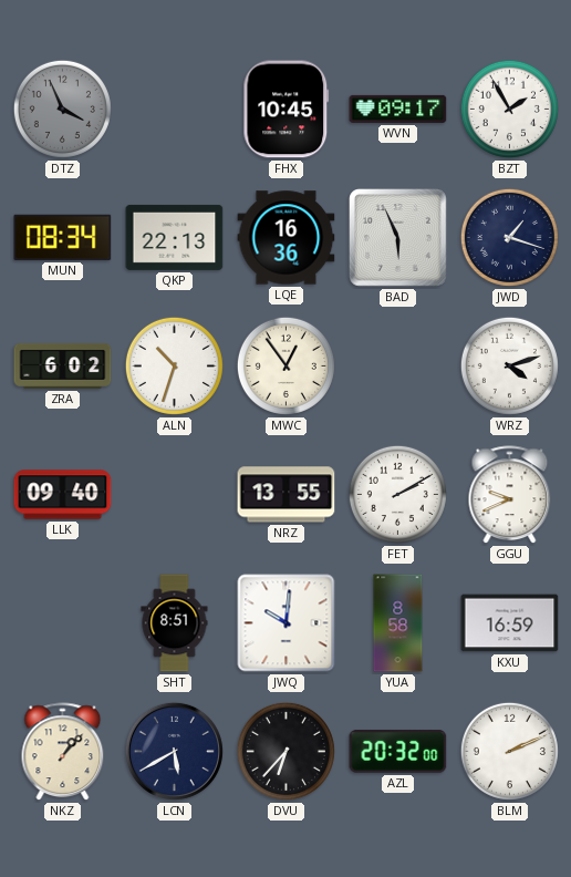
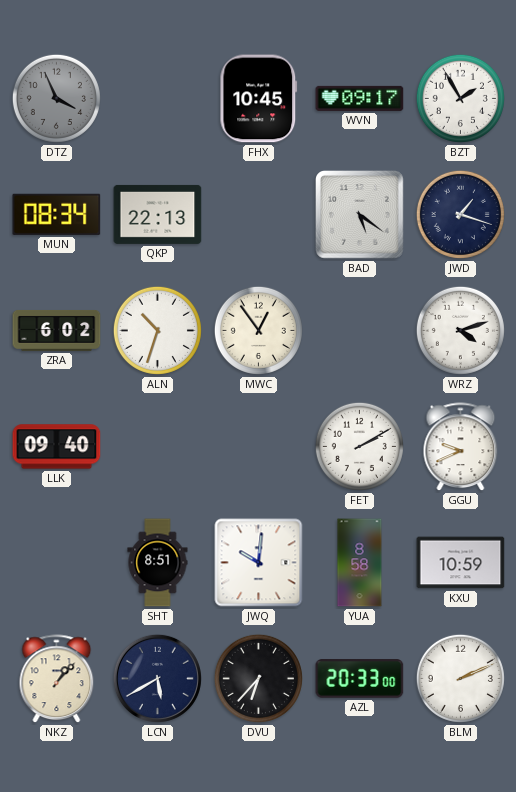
LQE: 16:36 -> none (287, 238)
BAD: 5:56 -> 5:21 (360, 215)
NRZ: 13:55 -> none (287, 495)
KXU: 16:59 -> 10:59 (461, 563)
AZL: 20:32 -> 20:33 (360, 679)
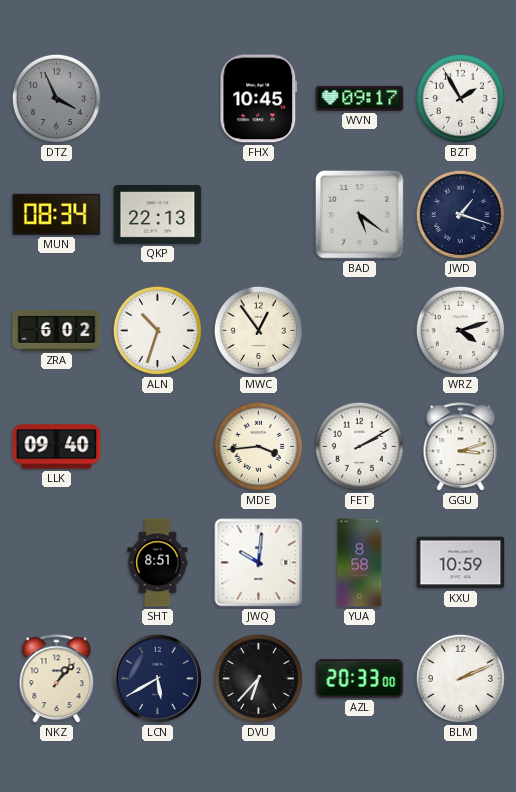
MDE: none -> 3:44 (258, 446)
GGU: 9:41 -> 3:12 (461, 447)
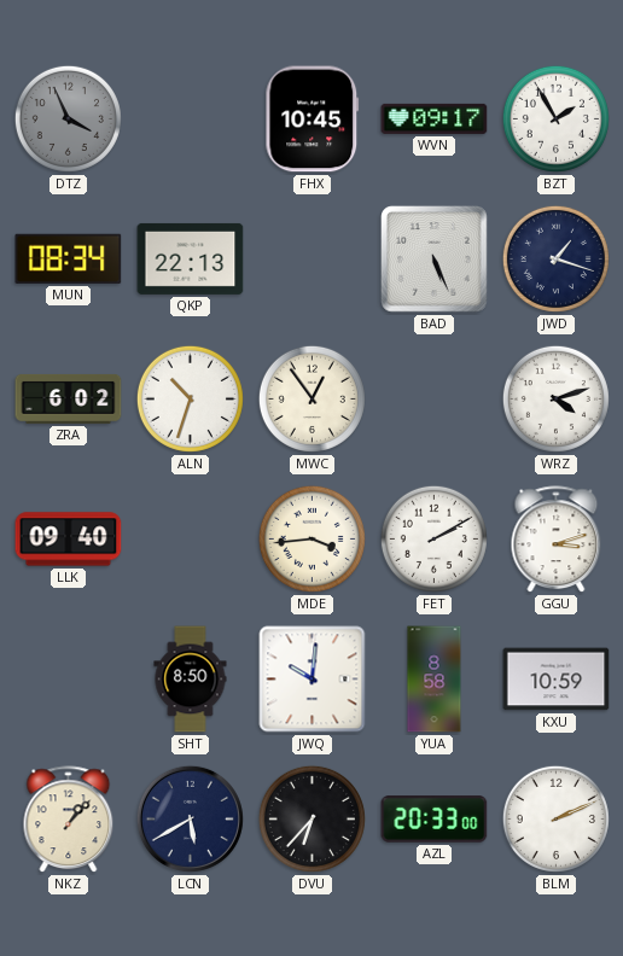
BAD: 5:21 -> 5:26 (435, 260)
SHT: 8:51 -> 8:50 (191, 680)
